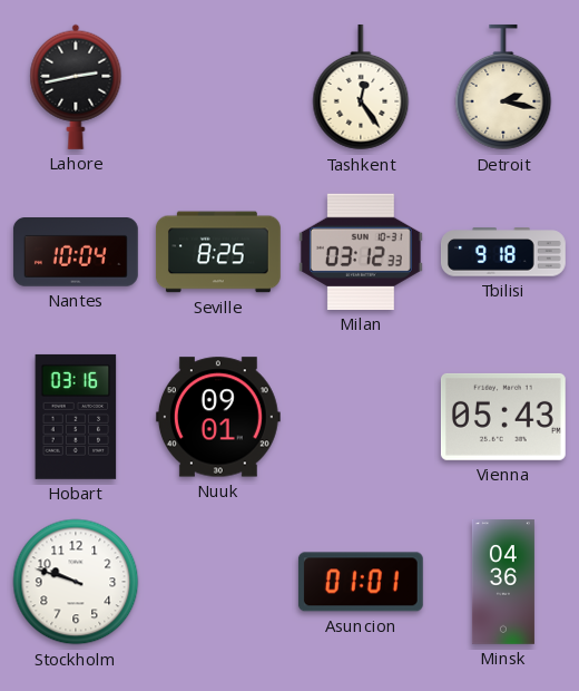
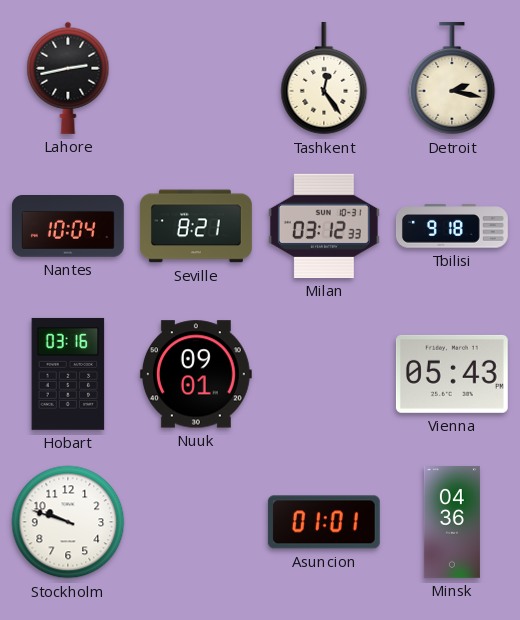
Seville: 8:25 -> 8:21 (196, 226)
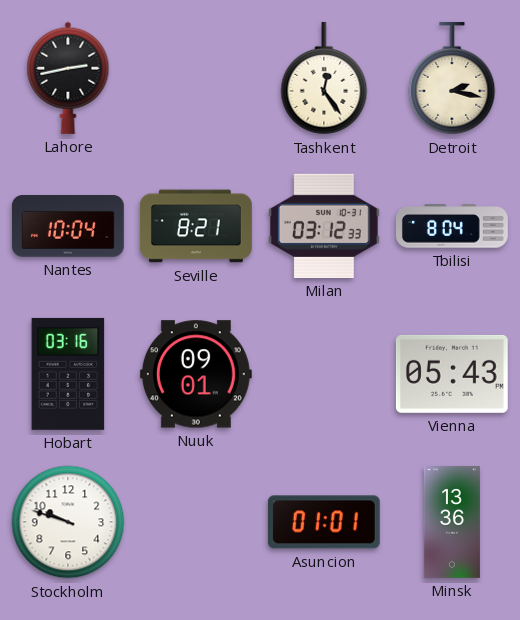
Tbilisi: 9:18 -> 8:04 (452, 226)
Minsk: 04:36 -> 13:36 (452, 523)
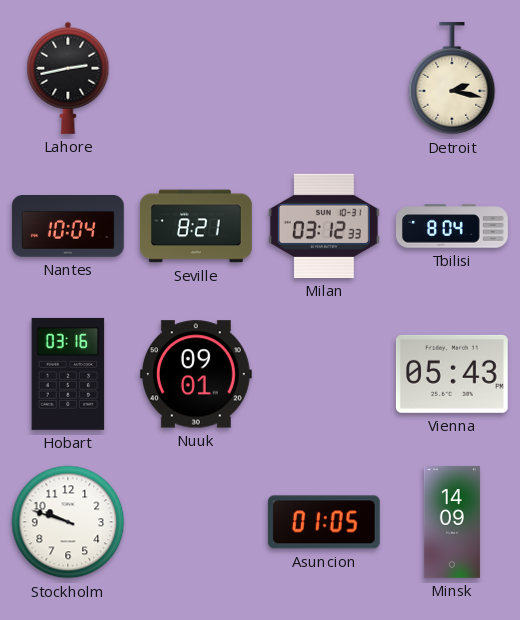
Tashkent: 12:24 -> none (324, 78)
Asuncion: 01:01 -> 01:05 (324, 522)
Minsk: 13:36 -> 14:09 (452, 523)
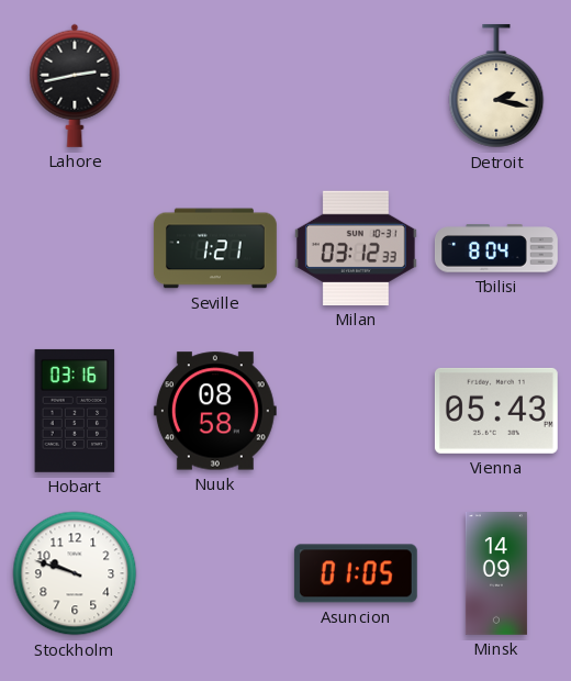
Nantes: 10:04 -> none (68, 227)
Seville: 8:21 -> 1:21 (215, 248)
Nuuk: 09:01 -> 08:58 (215, 411)
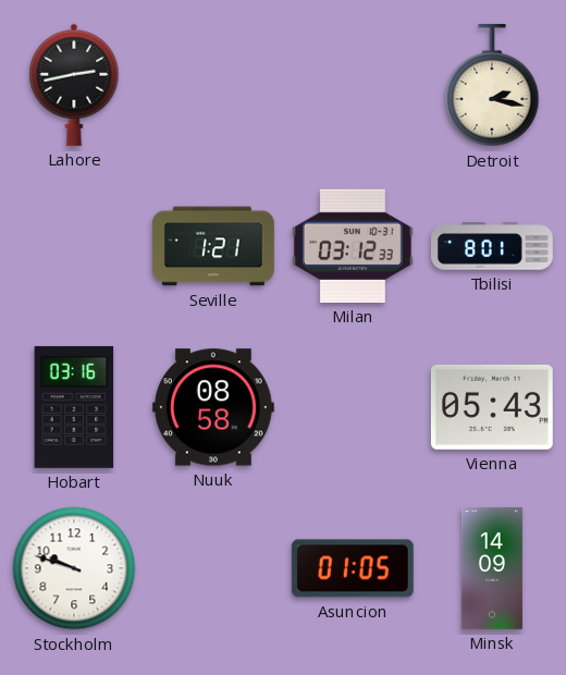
Tbilisi: 8:04 -> 8:01 (492, 246)
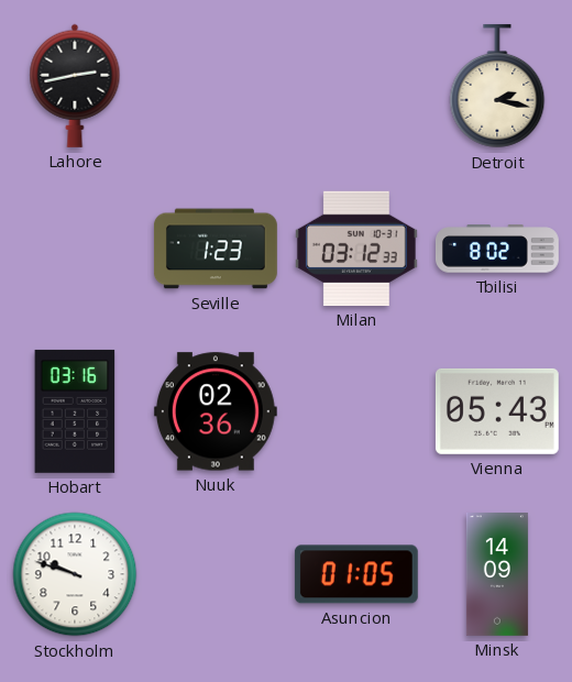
Seville: 1:21 -> 1:23 (216, 249)
Tbilisi: 8:01 -> 8:02 (497, 249)
Nuuk: 08:58 -> 02:36 (216, 411)
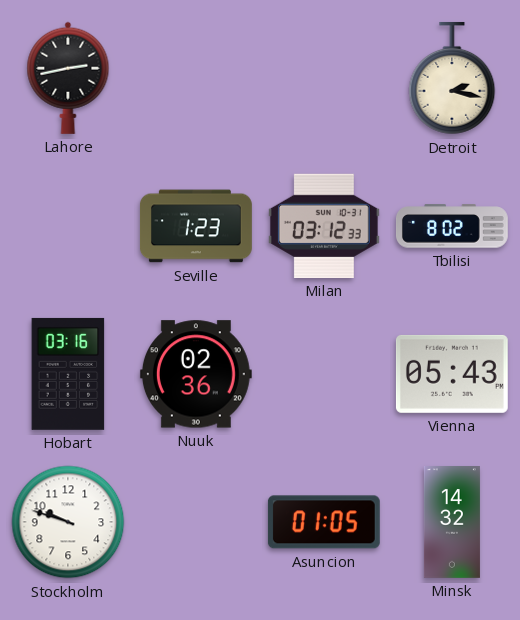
Minsk: 14:09 -> 14:32 (452, 523)
